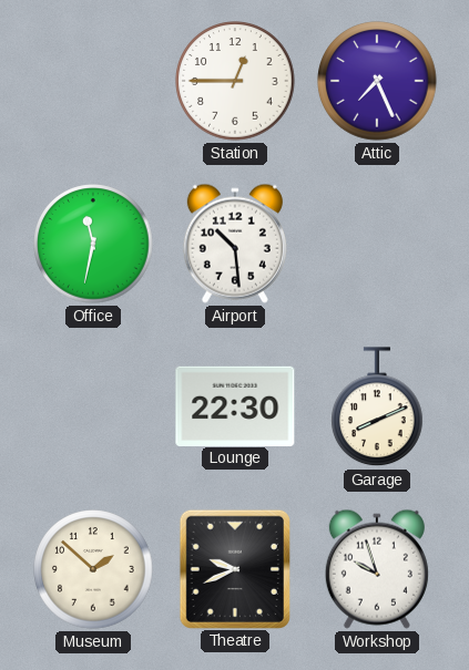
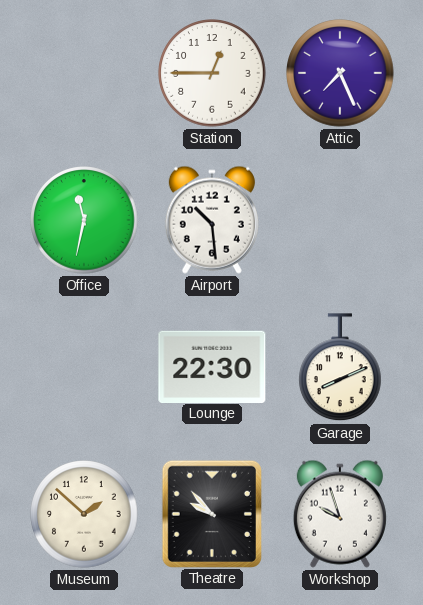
Theatre: 9:41 -> 9:53 (212, 513)
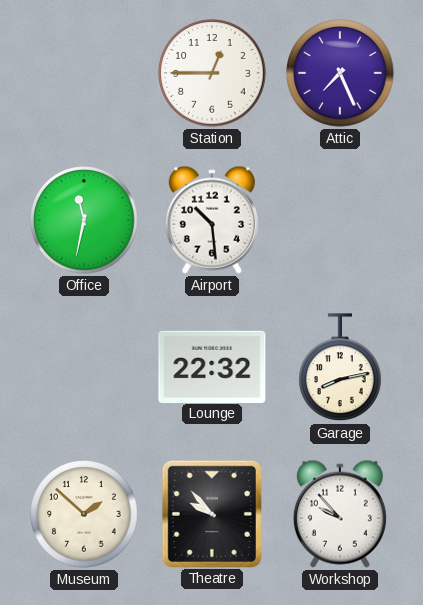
Lounge: 22:30 -> 22:32 (212, 366)
Garage: 8:11 -> 8:13 (341, 368)
Workshop: 9:57 -> 9:53 (340, 514)
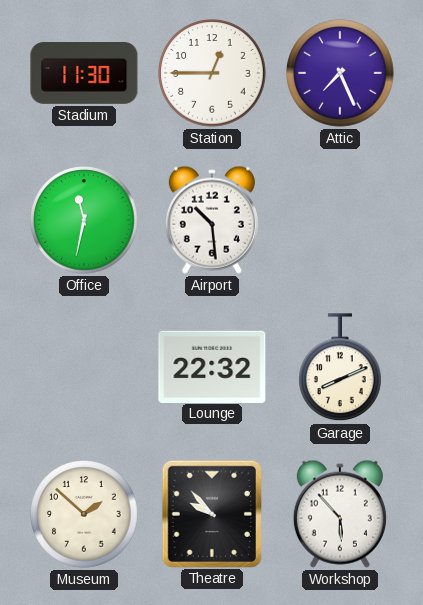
Stadium: none -> 11:30 (84, 73)
Garage: 8:13 -> 8:11 (341, 368)
Workshop: 9:53 -> 5:53 (340, 514)
